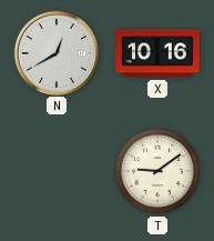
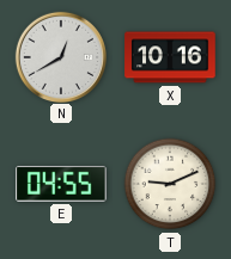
E: none -> 04:55 (62, 184)
T: 9:09 -> 9:11 (170, 184)
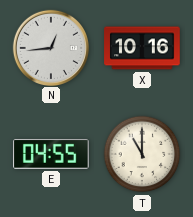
N: 12:40 -> 12:44 (50, 47)
T: 9:11 -> 11:00 (142, 154)
